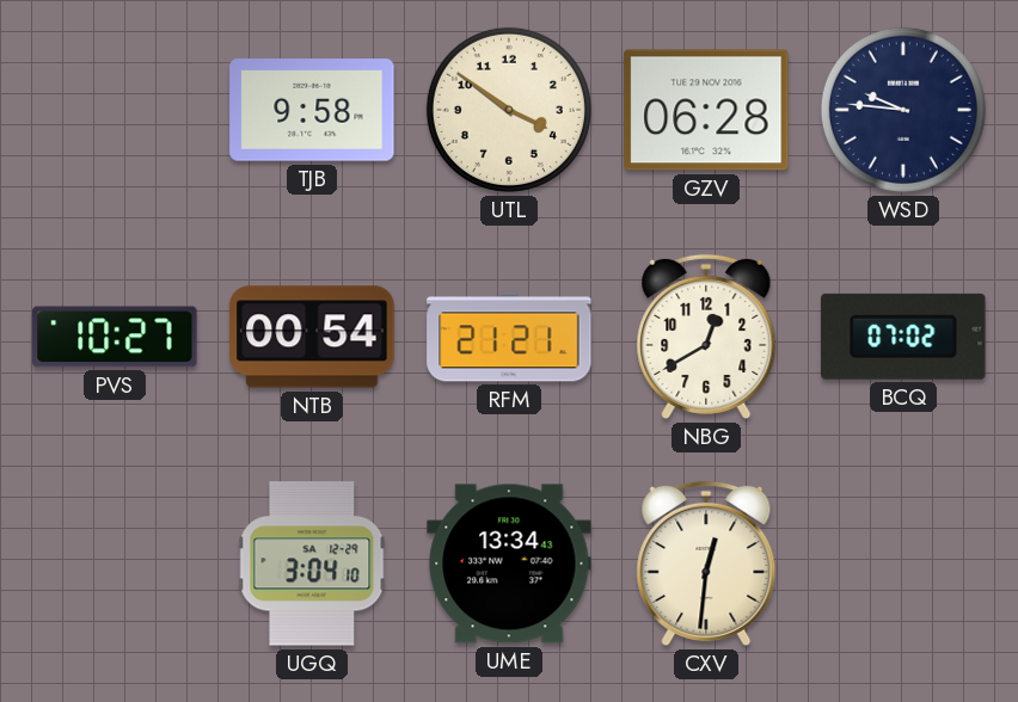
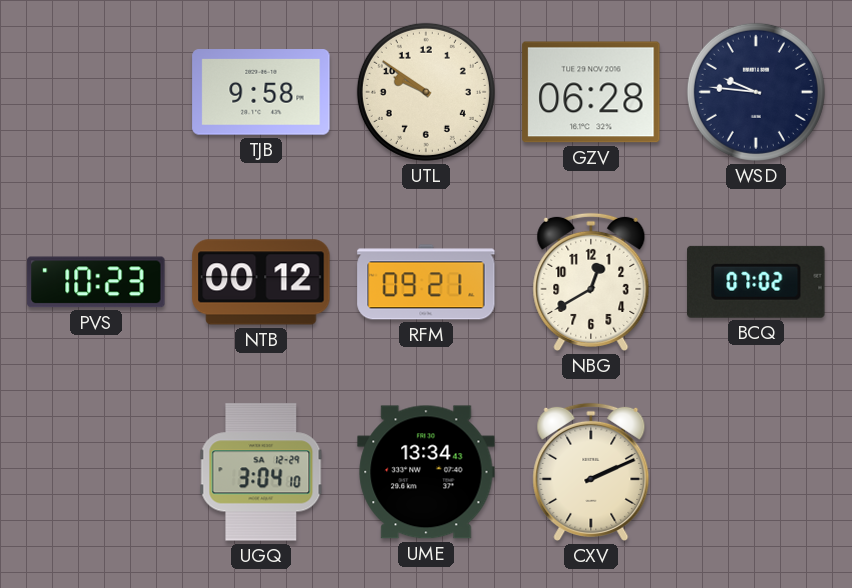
UTL: 3:51 -> 9:51 (426, 92)
PVS: 10:27 -> 10:23 (96, 282)
NTB: 00:54 -> 00:12 (261, 282)
RFM: 21:21 -> 09:21 (426, 282)
CXV: 12:31 -> 2:11 (591, 472)
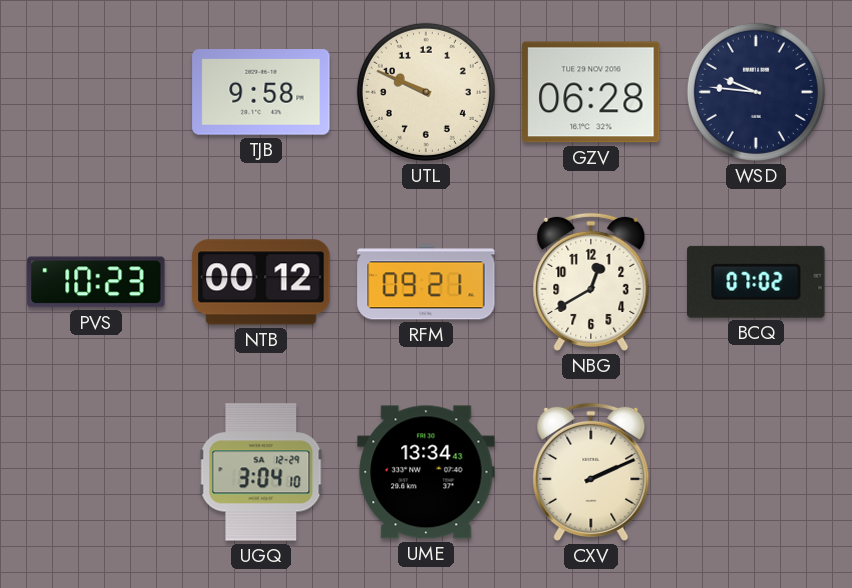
UTL: 9:51 -> 9:49 (426, 92)
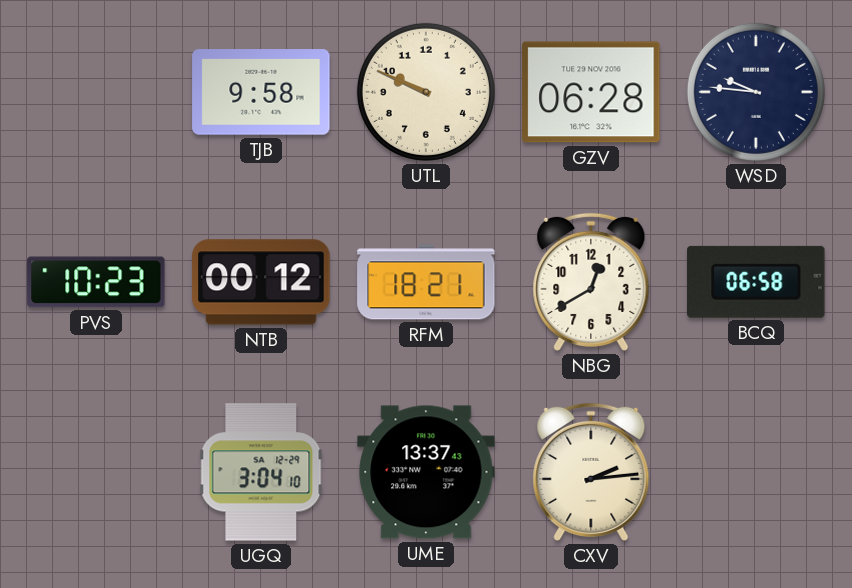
RFM: 09:21 -> 18:21 (426, 282)
BCQ: 07:02 -> 06:58 (756, 282)
UME: 13:34 -> 13:37 (426, 472)
CXV: 2:11 -> 2:14 (591, 472)
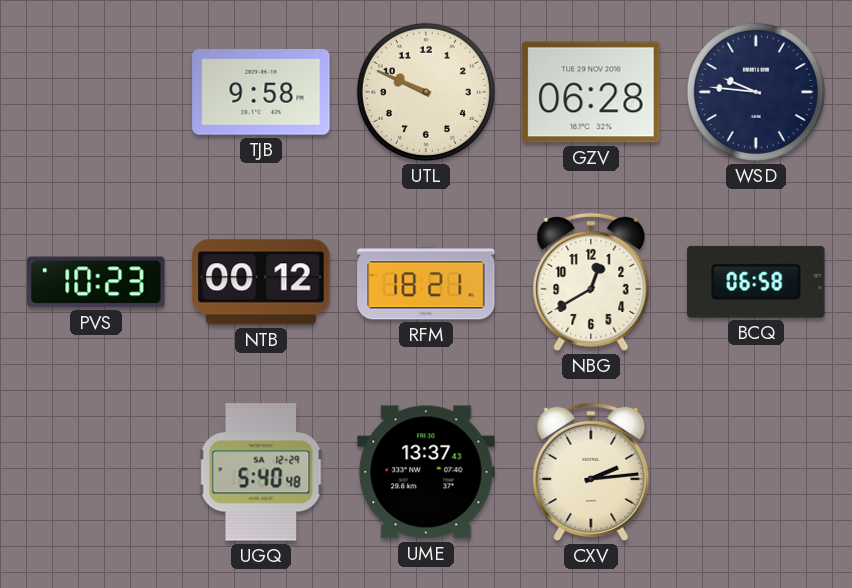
UGQ: 3:04 -> 5:40 (261, 472)
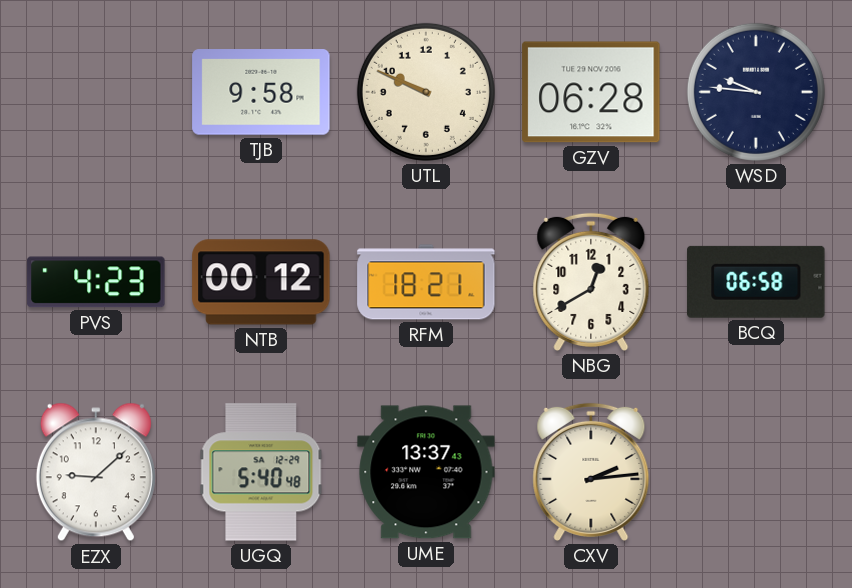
PVS: 10:23 -> 4:23 (96, 282)
EZX: none -> 9:08 (96, 472)
